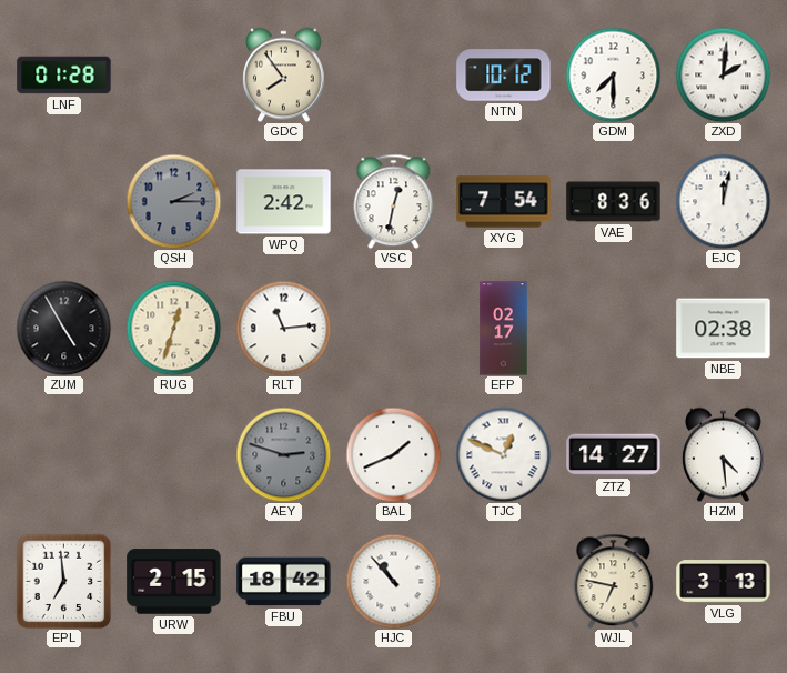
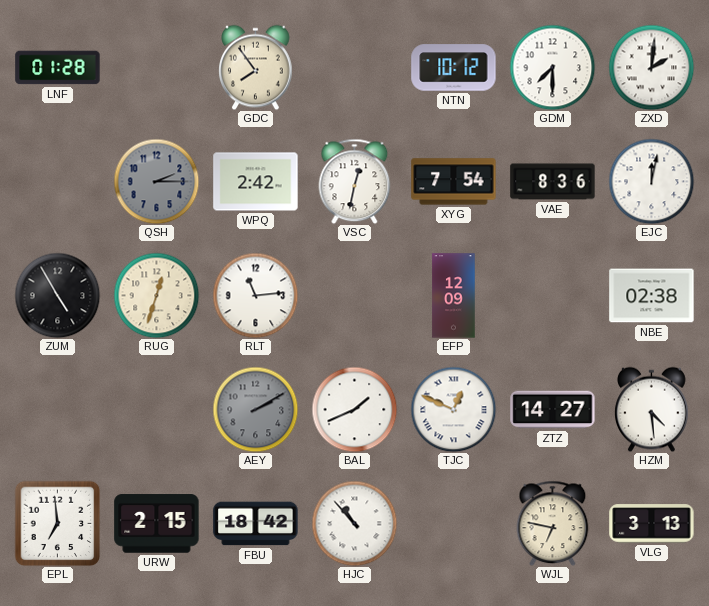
EFP: 02:17 -> 12:09 (454, 296)
AEY: 2:48 -> 2:10 (255, 409)
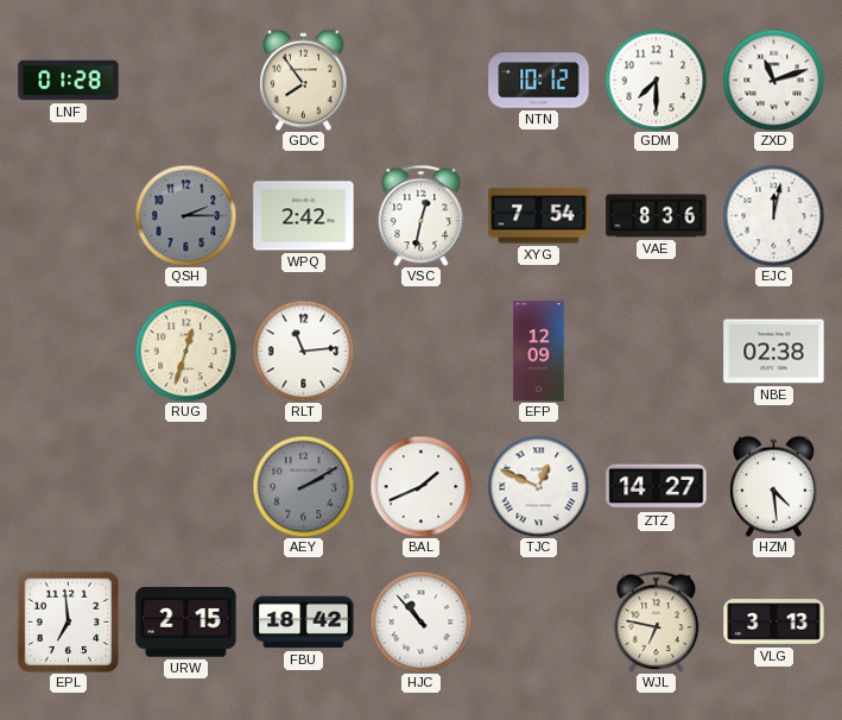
ZXD: 2:01 -> 11:12 (773, 80)
ZUM: 4:55 -> none (57, 295)
